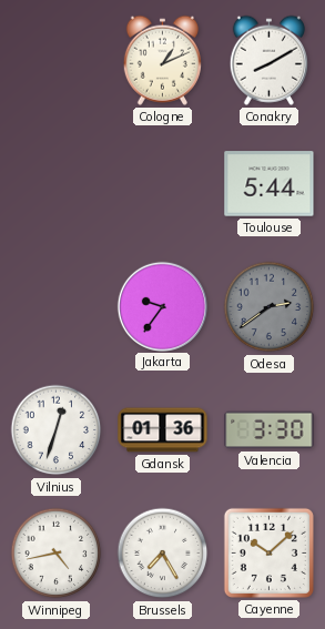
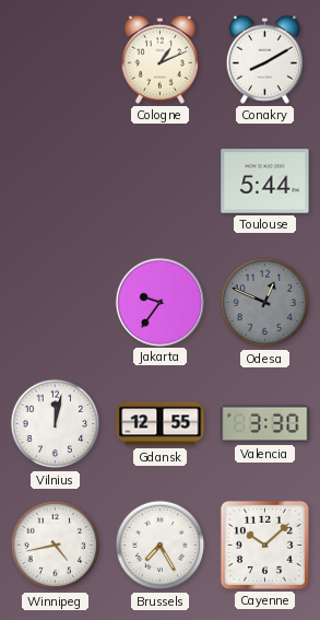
Odesa: 2:39 -> 12:49 (265, 303)
Vilnius: 12:33 -> 12:02 (56, 424)
Gdansk: 01:36 -> 12:55 (161, 424)
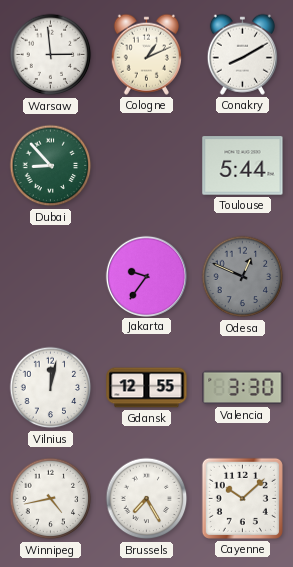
Warsaw: none -> 2:59 (51, 55)
Dubai: none -> 8:53 (51, 166)
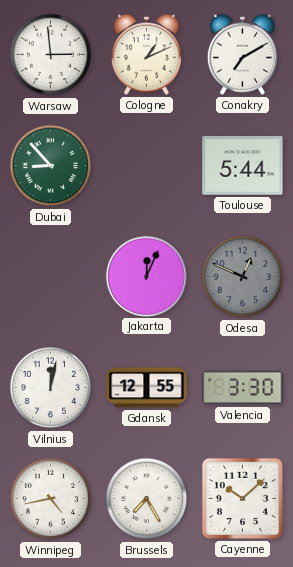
Conakry: 8:10 -> 7:10 (242, 54)
Jakarta: 9:36 -> 12:04 (146, 276)
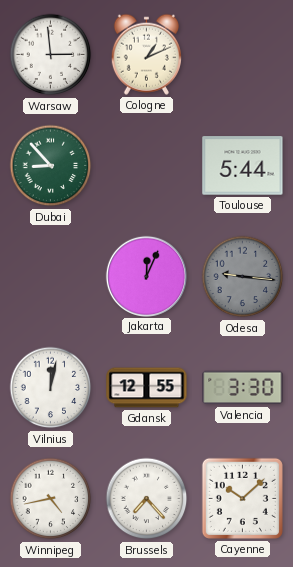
Conakry: 7:10 -> none (242, 54)
Odesa: 12:49 -> 9:16 (243, 277)
Brussels: 7:25 -> 7:23 (147, 499)
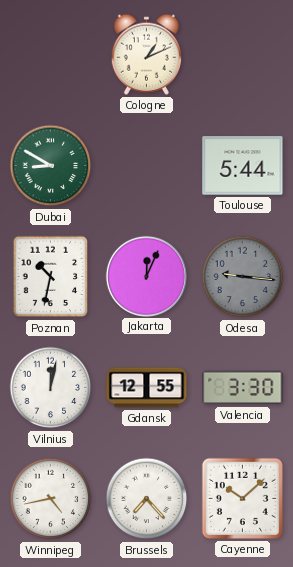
Warsaw: 2:59 -> none (51, 55)
Dubai: 8:53 -> 8:50 (51, 166)
Poznan: none -> 10:32 (51, 277)
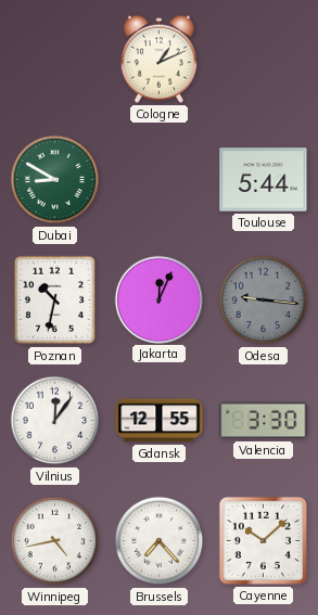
Vilnius: 12:02 -> 12:06 (55, 421)
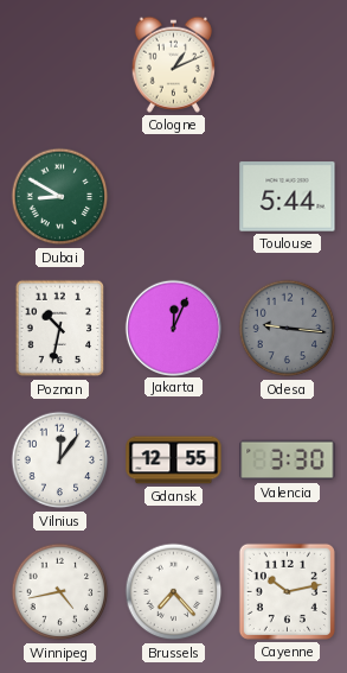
Cayenne: 10:08 -> 10:13 (287, 591)
